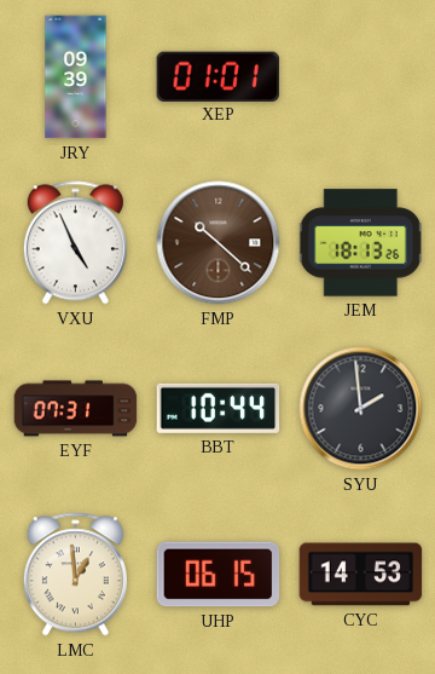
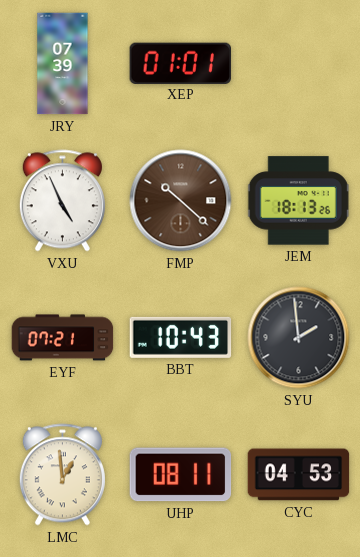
JRY: 09:39 -> 07:39 (63, 64)
EYF: 07:31 -> 07:21 (63, 338)
BBT: 10:44 -> 10:43 (181, 337)
UHP: 06:15 -> 08:11 (181, 475)
CYC: 14:53 -> 04:53 (299, 475)
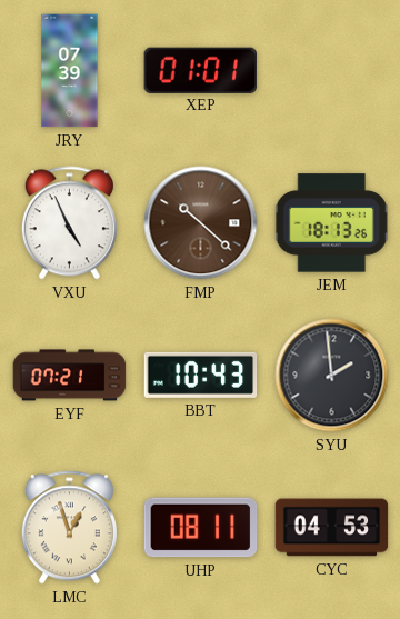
LMC: 12:59 -> 12:57 (69, 528)
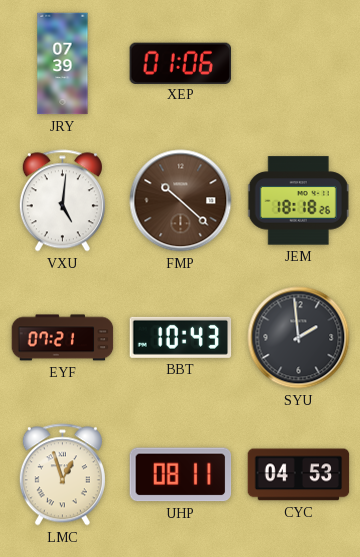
XEP: 01:01 -> 01:06 (180, 63)
VXU: 4:56 -> 5:01 (62, 201)
JEM: 18:13 -> 18:18 (298, 201)
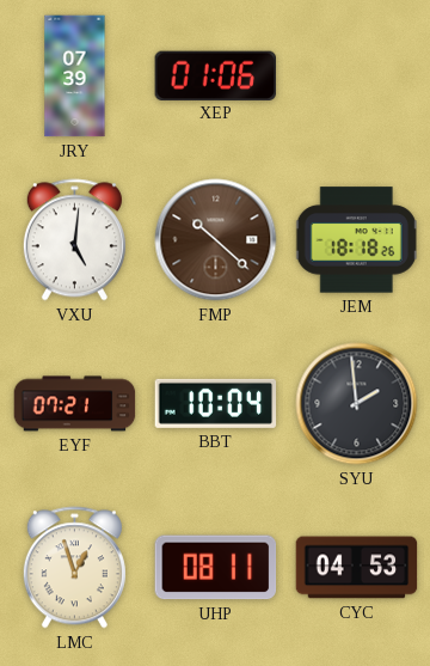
BBT: 10:43 -> 10:04 (216, 403)
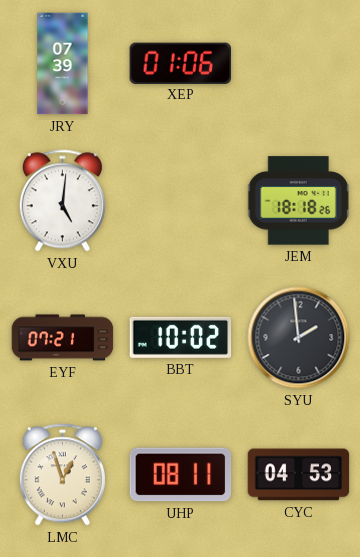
FMP: 10:22 -> none (216, 240)
BBT: 10:04 -> 10:02 (181, 337)
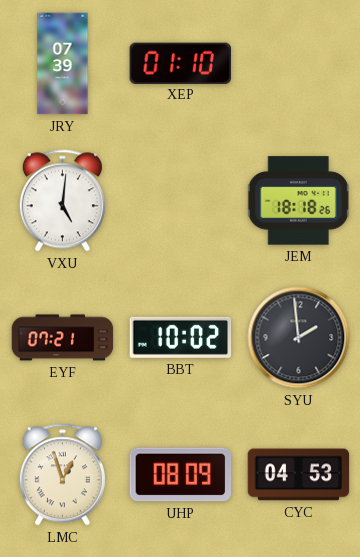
XEP: 01:06 -> 01:10 (180, 63)
UHP: 08:11 -> 08:09 (181, 475)
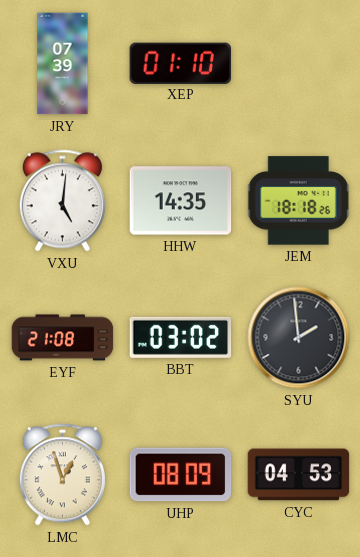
HHW: none -> 14:35 (181, 201)
EYF: 07:21 -> 21:08 (63, 338)
BBT: 10:02 -> 03:02 (181, 337)
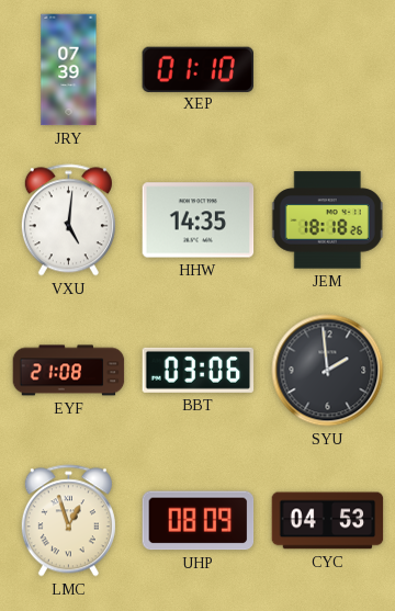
BBT: 03:02 -> 03:06 (199, 370)
